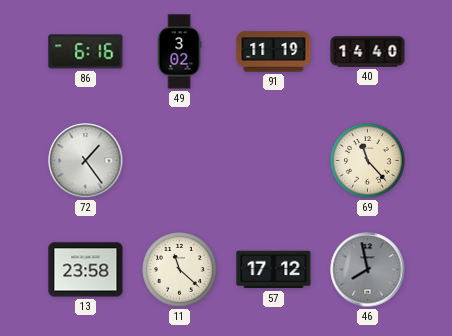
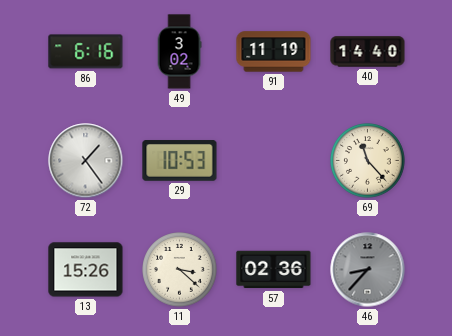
29: none -> 10:53 (180, 161)
13: 23:58 -> 15:26 (86, 270)
11: 11:22 -> 3:22 (180, 270)
57: 17:12 -> 02:36 (274, 270)
46: 7:58 -> 8:37 (368, 270)
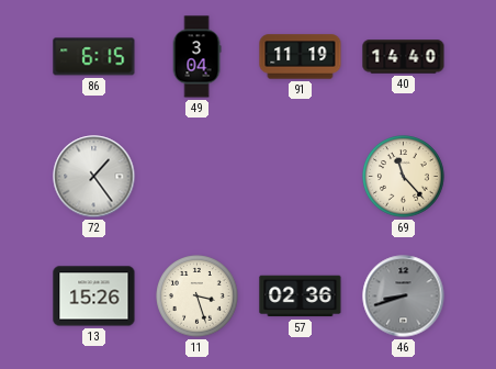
86: 6:16 -> 6:15 (94, 57)
49: 3:02 -> 3:04 (196, 57)
29: 10:53 -> none (180, 161)
11: 3:22 -> 3:27 (198, 297)
46: 8:37 -> 8:42 (404, 297)
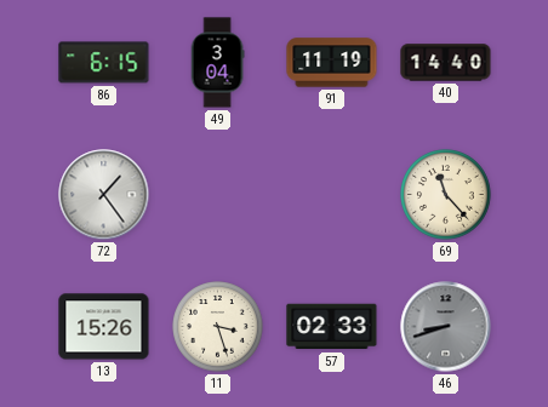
57: 02:36 -> 02:33 (332, 327)
